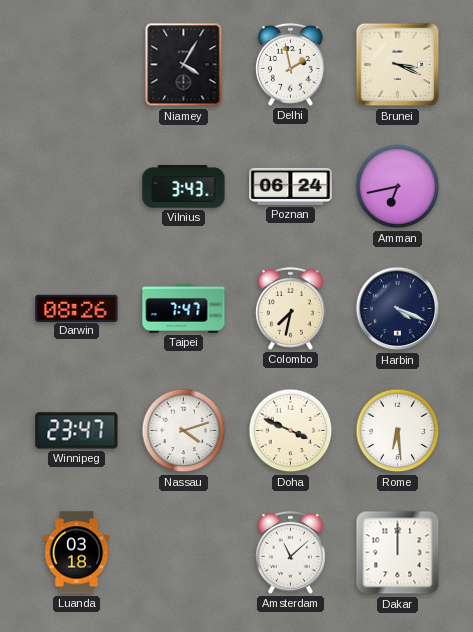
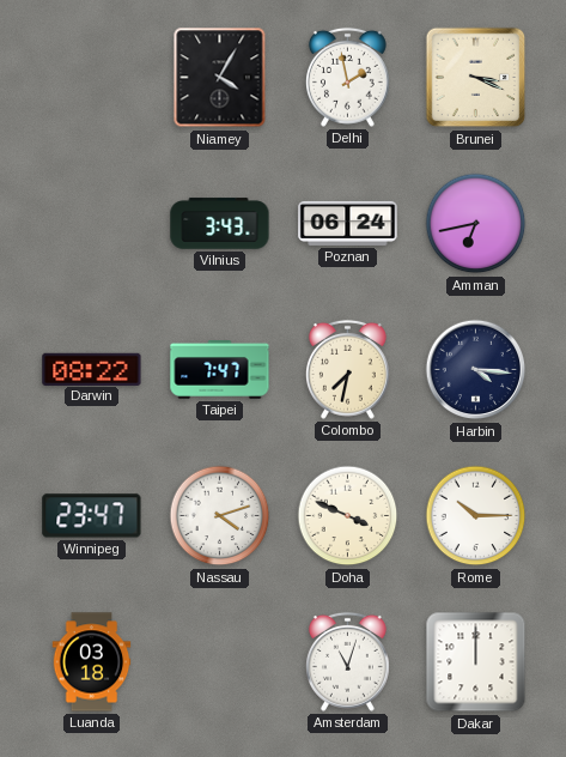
Darwin: 08:26 -> 08:22 (92, 369)
Harbin: 4:19 -> 4:16 (476, 370)
Rome: 6:29 -> 10:15 (476, 516)
Amsterdam: 11:08 -> 11:03 (347, 661)
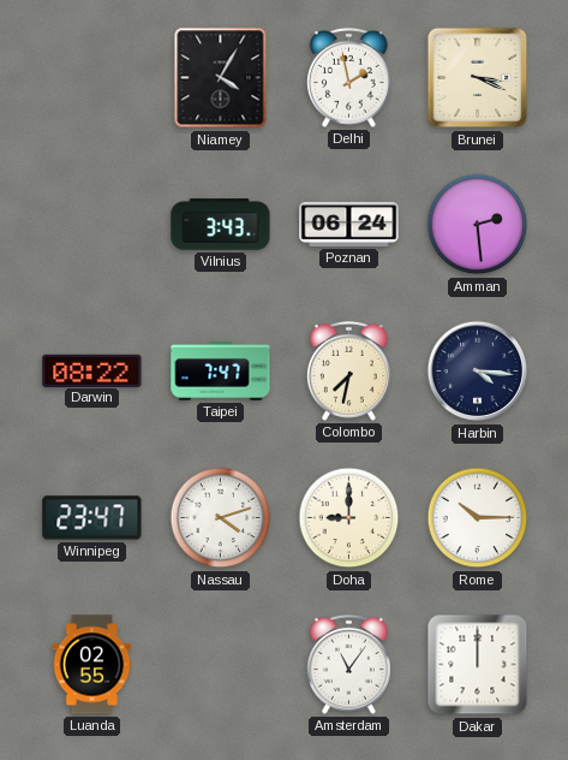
Amman: 6:43 -> 2:29 (478, 225)
Doha: 3:49 -> 9:00 (349, 518)
Luanda: 03:18 -> 02:55 (92, 665)
Amsterdam: 11:03 -> 11:06 (348, 664)
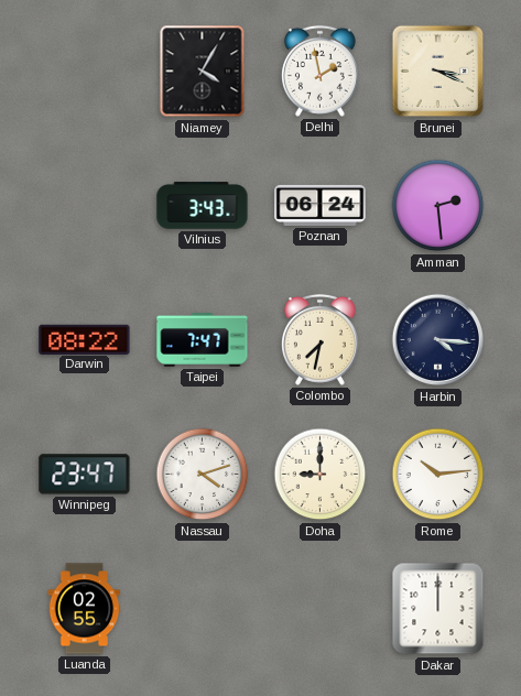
Rome: 10:15 -> 10:14 (438, 475)
Amsterdam: 11:06 -> none (348, 664)
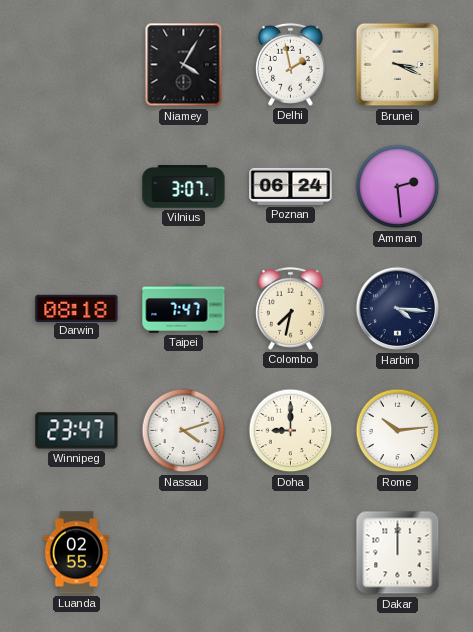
Vilnius: 3:43 -> 3:07 (184, 187)
Darwin: 08:22 -> 08:18 (77, 308)
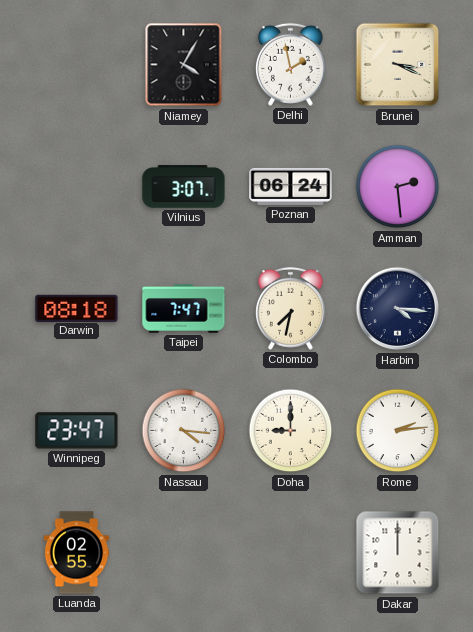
Nassau: 4:12 -> 4:16 (184, 431)
Rome: 10:14 -> 2:14 (398, 431)
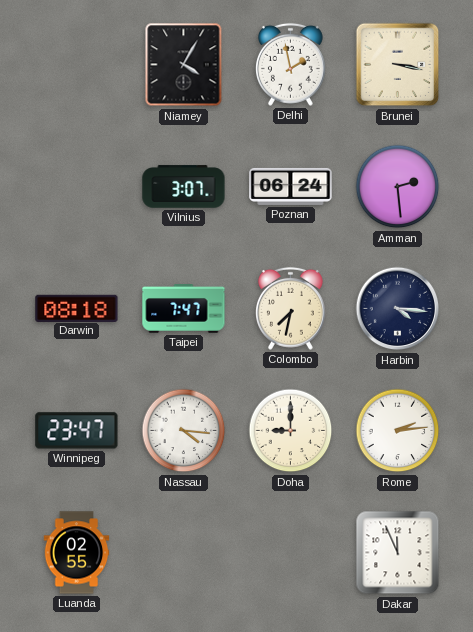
Brunei: 3:19 -> 3:17 (398, 65)
Dakar: 12:00 -> 11:56 (398, 553)
